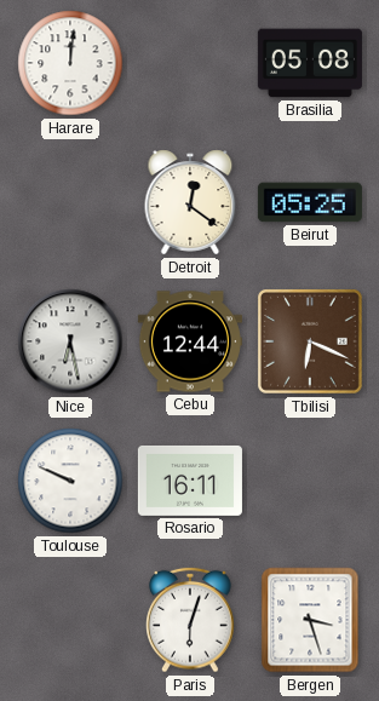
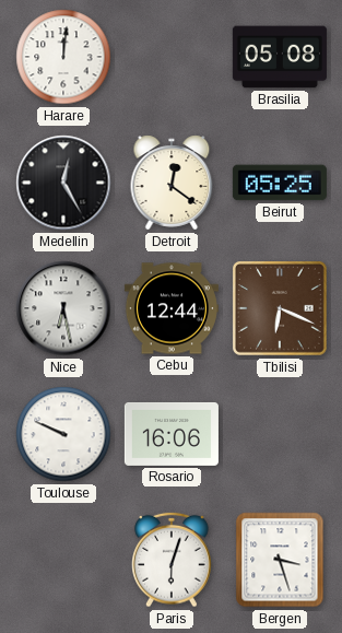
Medellin: none -> 12:25 (63, 183)
Rosario: 16:11 -> 16:06 (172, 434)
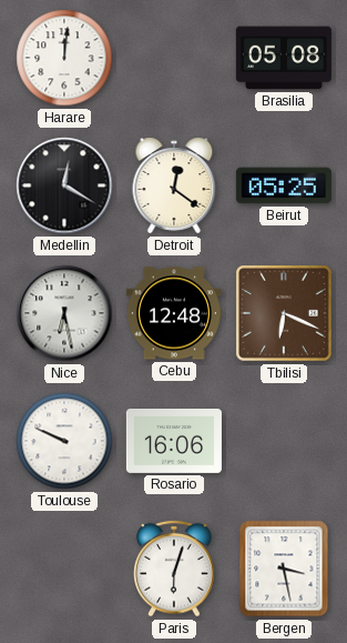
Medellin: 12:25 -> 12:20 (64, 185)
Cebu: 12:44 -> 12:48 (174, 313)
Bergen: 3:27 -> 3:28 (284, 569)
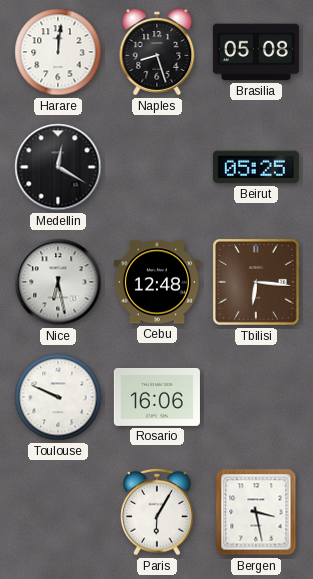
Naples: none -> 8:27 (157, 52)
Detroit: 12:21 -> none (174, 185)
Tbilisi: 6:19 -> 6:16 (256, 282)
Paris: 6:03 -> 6:05 (157, 512)
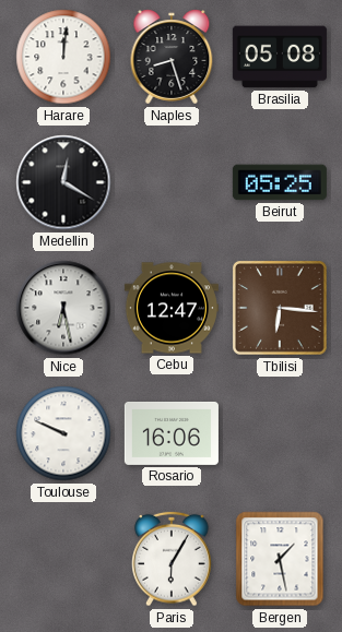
Cebu: 12:48 -> 12:47 (172, 308)
Bergen: 3:28 -> 1:28 (280, 559)
